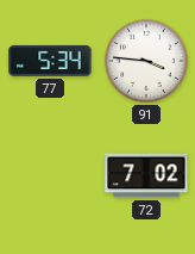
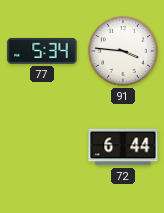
72: 7:02 -> 6:44 (123, 147)
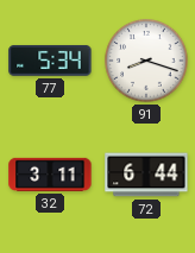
91: 3:46 -> 8:18 (146, 61)
32: none -> 3:11 (50, 175)
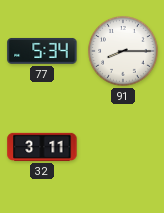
91: 8:18 -> 8:15 (123, 51)
72: 6:44 -> none (146, 175)
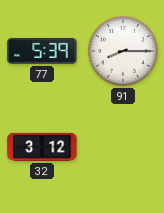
77: 5:34 -> 5:39 (42, 51)
32: 3:11 -> 3:12 (42, 147)
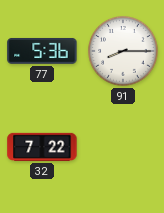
77: 5:39 -> 5:36 (42, 51)
32: 3:12 -> 7:22 (42, 147)
